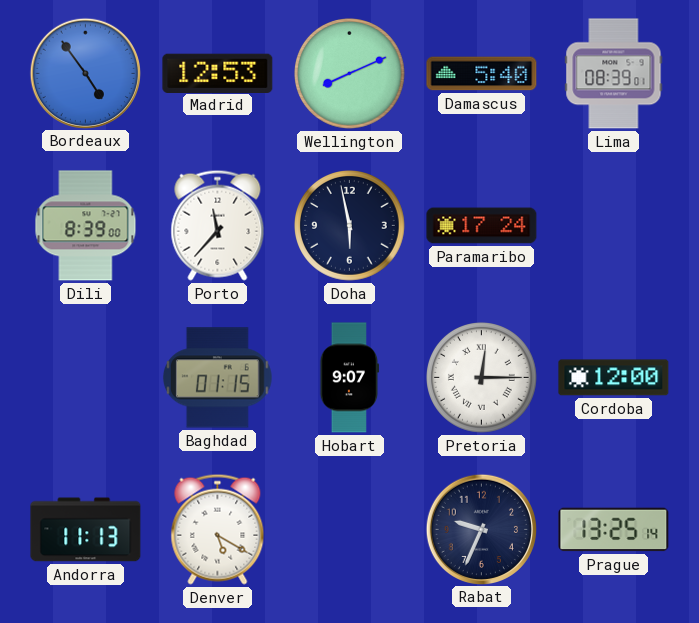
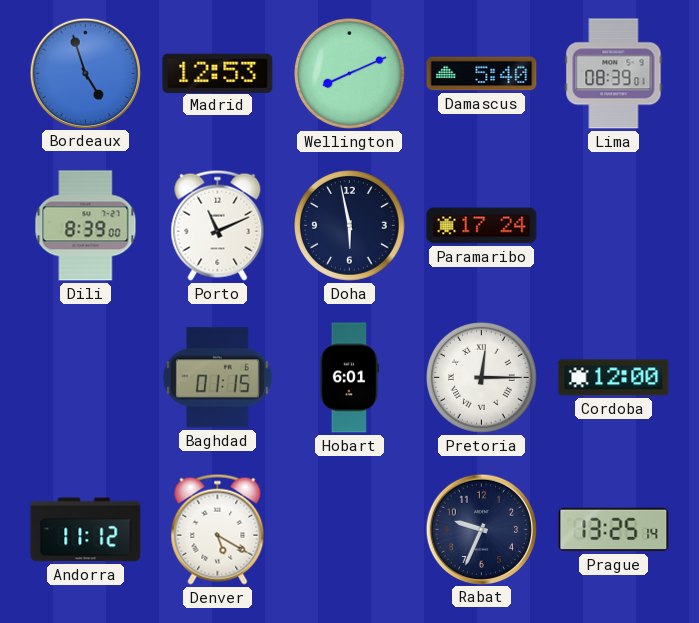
Bordeaux: 4:54 -> 4:57 (85, 73)
Porto: 11:37 -> 11:11 (218, 225)
Hobart: 9:07 -> 6:01 (350, 378)
Andorra: 11:13 -> 11:12 (86, 530)
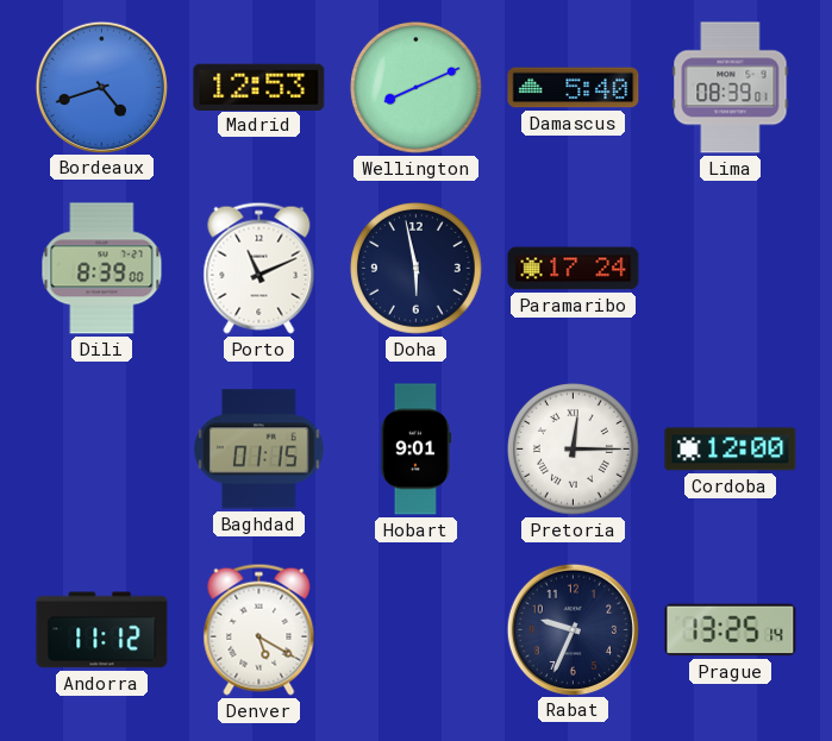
Bordeaux: 4:57 -> 4:42 (101, 87)
Hobart: 6:01 -> 9:01 (417, 450)
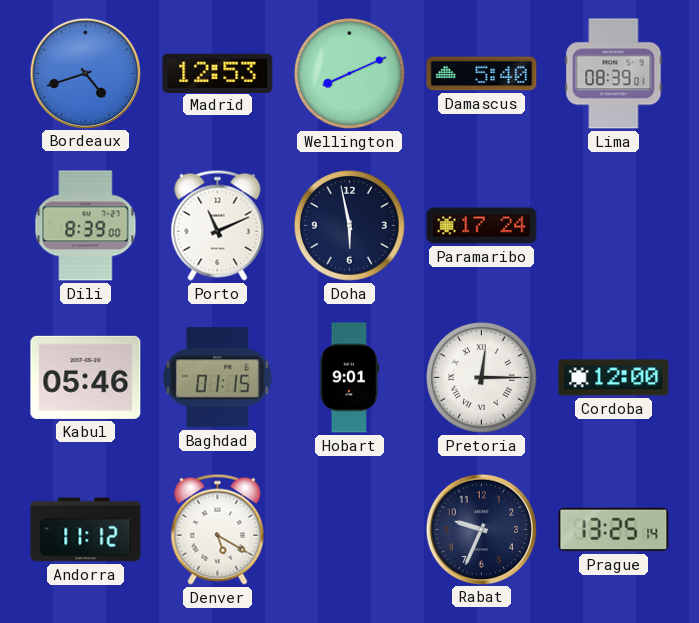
Kabul: none -> 05:46 (86, 377)
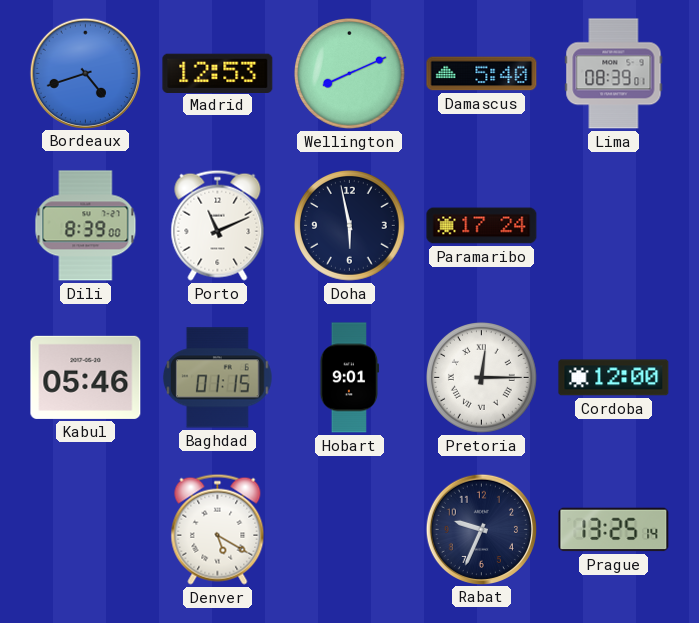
Andorra: 11:12 -> none (86, 530)
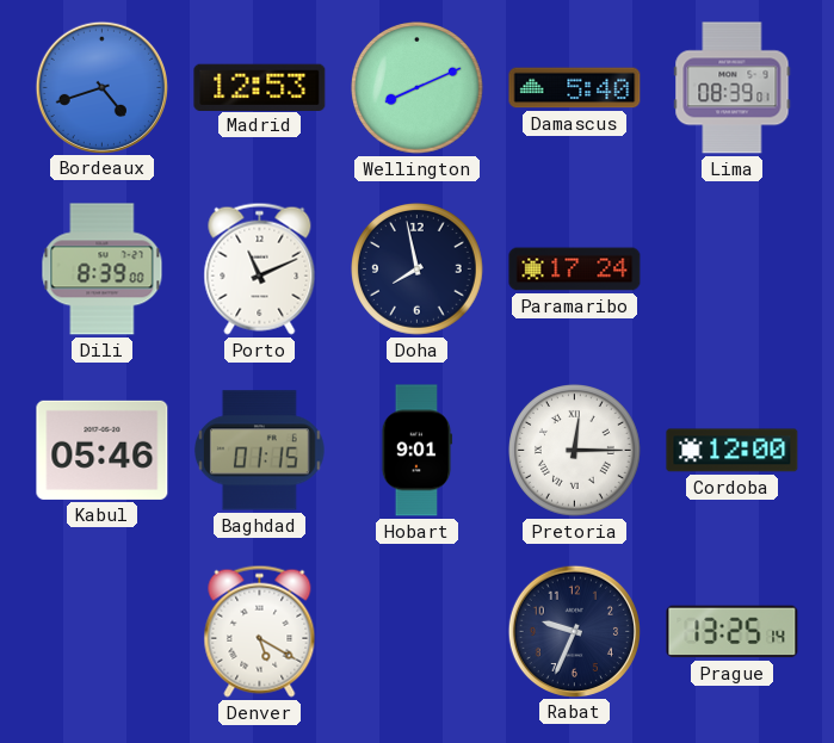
Doha: 5:58 -> 7:58 (418, 270)
